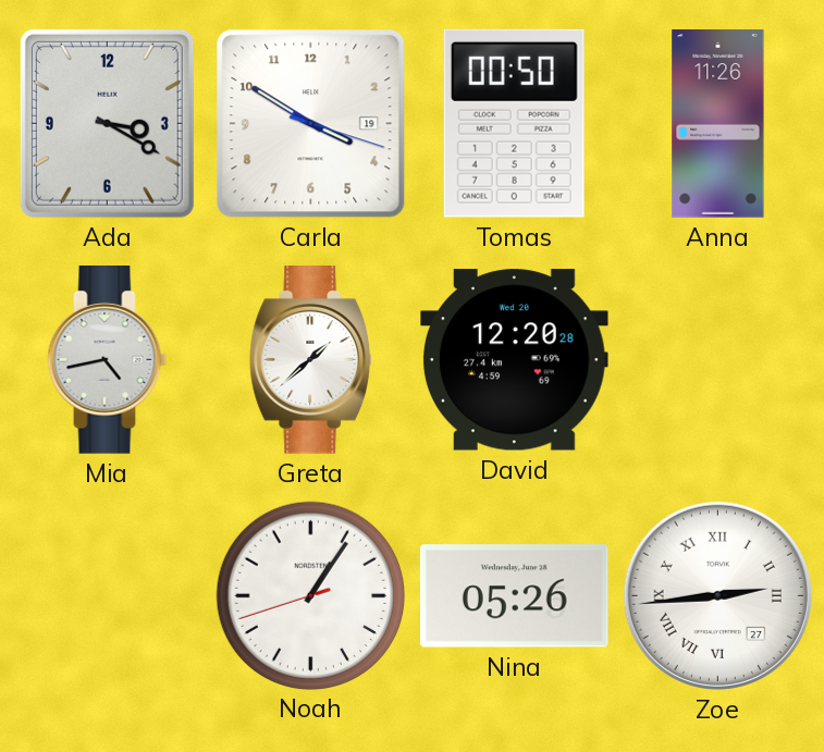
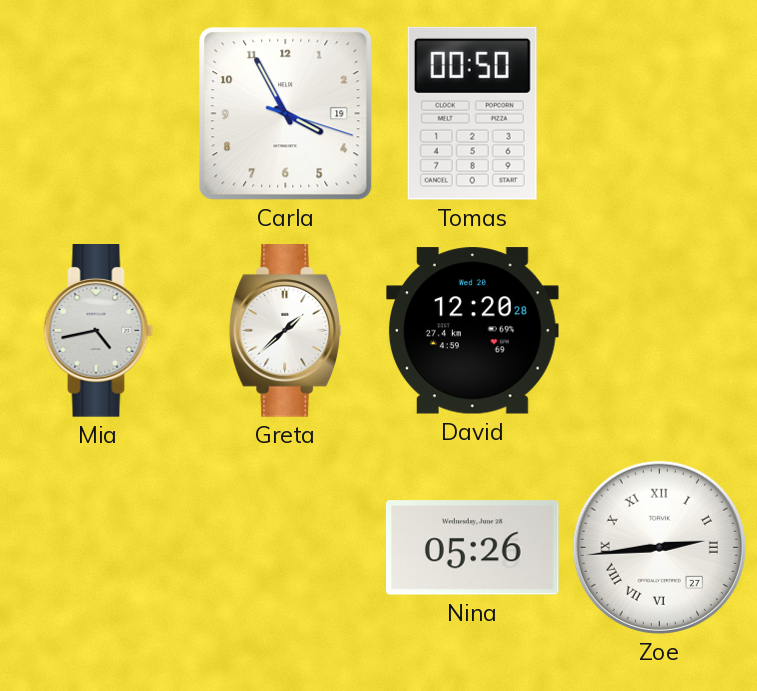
Ada: 3:20 -> none (107, 123)
Carla: 3:50 -> 3:55 (286, 114)
Anna: 11:26 -> none (718, 124)
Noah: 1:05 -> none (310, 595)
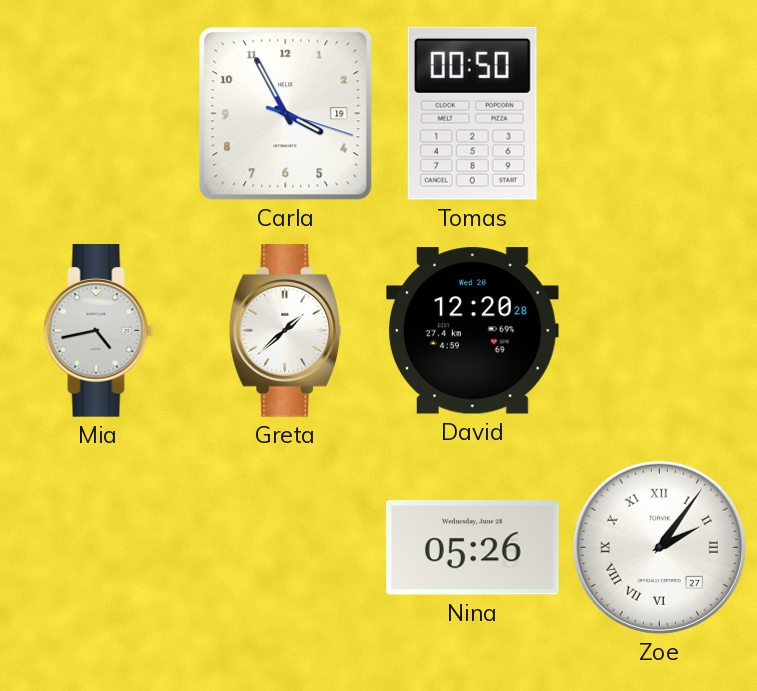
Zoe: 2:44 -> 2:06 (659, 547)
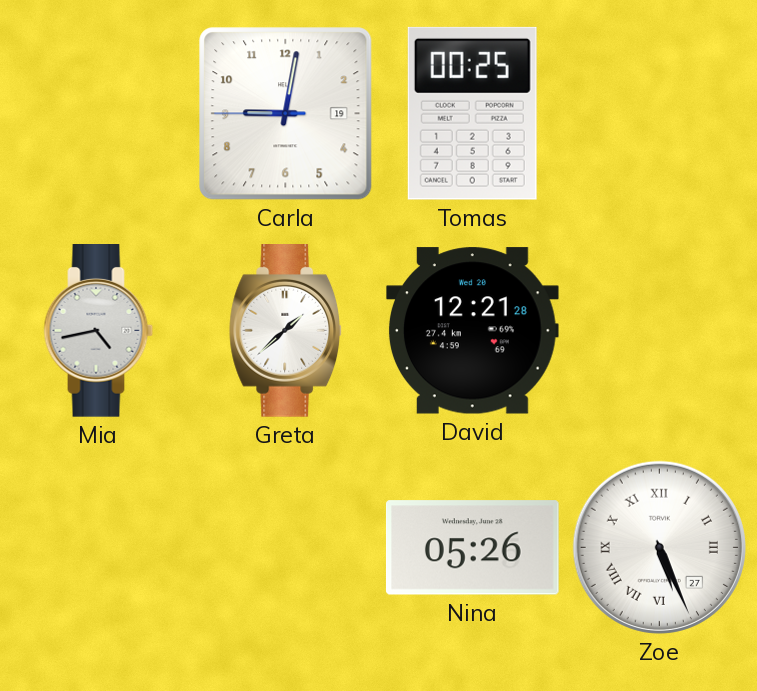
Carla: 3:55 -> 9:01 (286, 114)
Tomas: 00:50 -> 00:25 (472, 113)
David: 12:20 -> 12:21 (473, 331)
Zoe: 2:06 -> 5:26 (659, 547)
